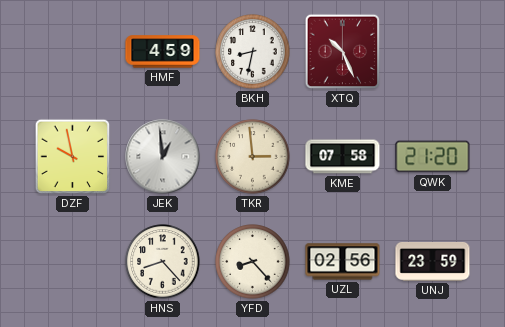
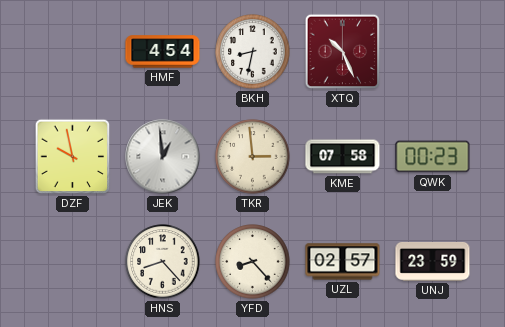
HMF: 4:59 -> 4:54 (163, 52)
QWK: 21:20 -> 00:23 (433, 157)
UZL: 02:56 -> 02:57 (343, 262)
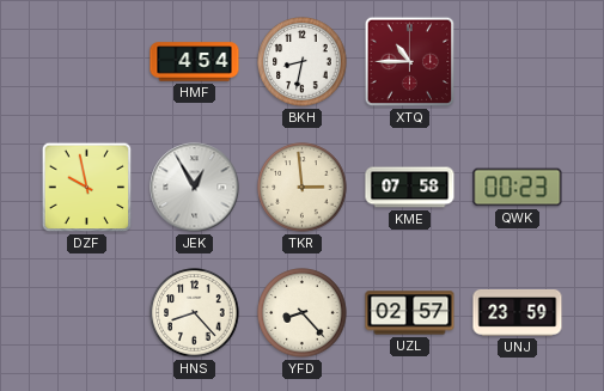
XTQ: 10:26 -> 10:45 (410, 62)
JEK: 12:59 -> 12:55 (195, 188)
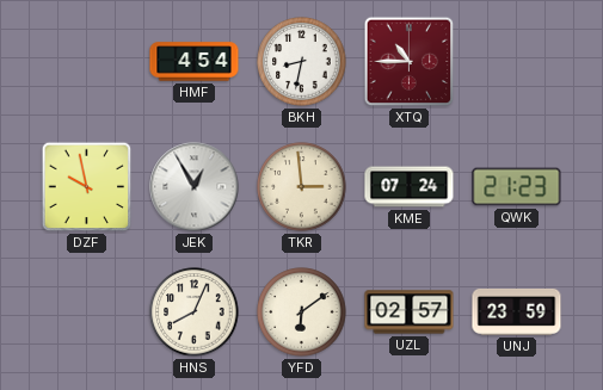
KME: 07:58 -> 07:24 (410, 187)
QWK: 00:23 -> 21:23 (517, 187)
HNS: 8:23 -> 8:04 (195, 312)
YFD: 8:23 -> 6:09 (302, 312)
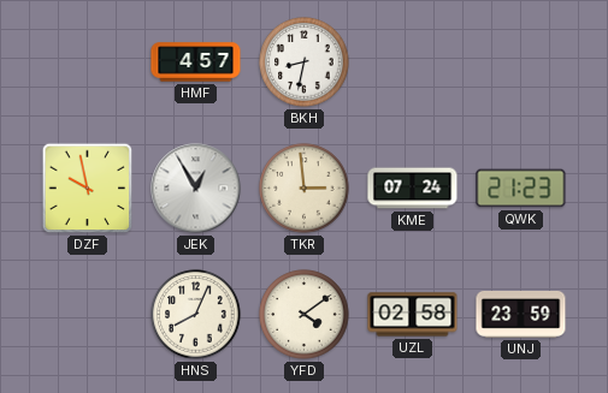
HMF: 4:54 -> 4:57 (196, 62)
XTQ: 10:45 -> none (410, 62)
YFD: 6:09 -> 4:09 (305, 315)
UZL: 02:57 -> 02:58 (413, 315)
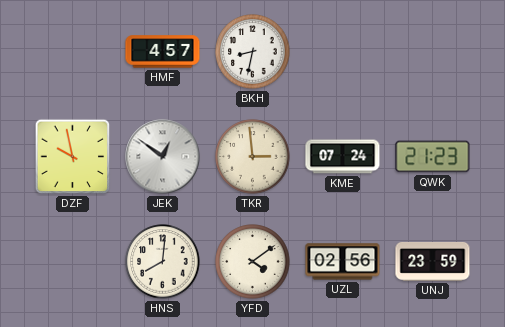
JEK: 12:55 -> 12:51 (163, 157)
HNS: 8:04 -> 8:01 (163, 262)
UZL: 02:58 -> 02:56 (343, 262)
